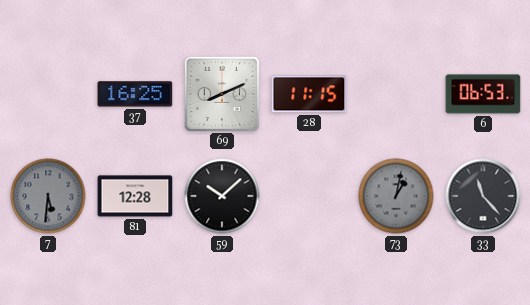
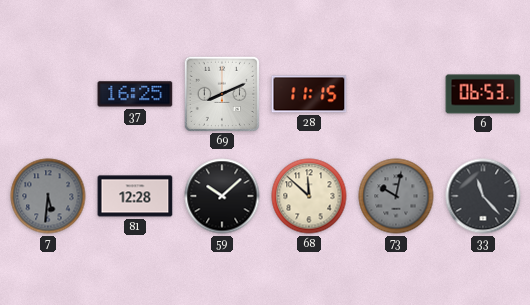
68: none -> 11:52 (309, 196)
73: 1:02 -> 10:02 (396, 196)
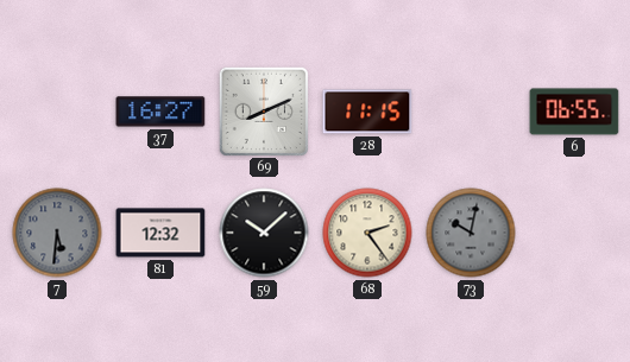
37: 16:25 -> 16:27 (160, 112)
6: 06:53 -> 06:55 (574, 112)
81: 12:28 -> 12:32 (160, 233)
68: 11:52 -> 2:24 (367, 233)
33: 11:23 -> none (483, 196)
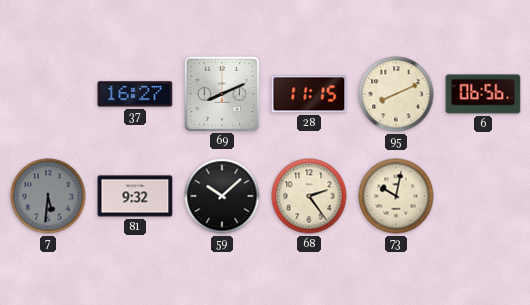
95: none -> 8:11 (396, 94)
6: 06:55 -> 06:56 (483, 94)
81: 12:32 -> 9:32 (135, 196)
73 dial: grey -> cream (396, 196)
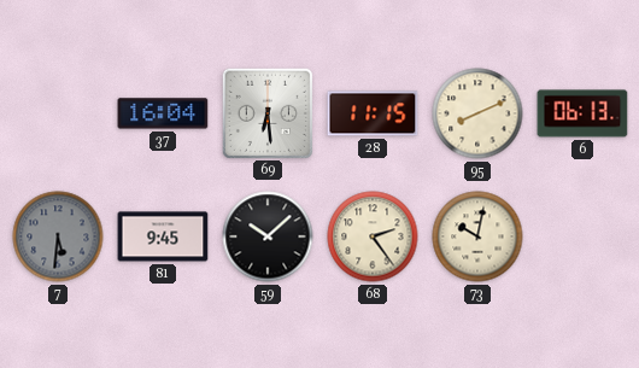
37: 16:27 -> 16:04 (163, 113)
69: 8:11 -> 6:29 (266, 112)
6: 06:56 -> 06:13 (582, 113)
81: 9:32 -> 9:45 (163, 236)
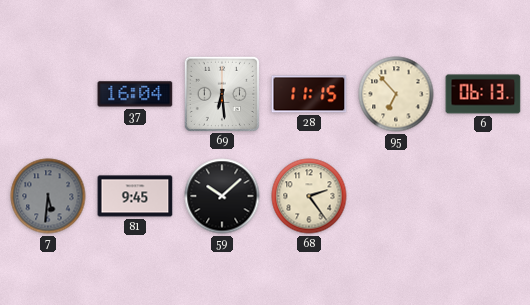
95: 8:11 -> 6:53 (396, 94)
73: 10:02 -> none (477, 236)
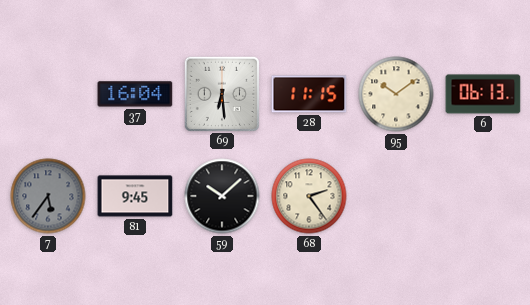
95: 6:53 -> 10:09 (396, 94)
7: 5:31 -> 5:36 (48, 196)
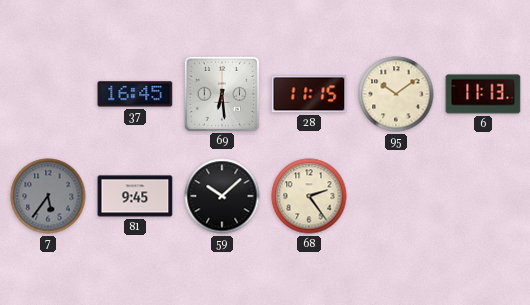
37: 16:04 -> 16:45 (135, 94)
6: 06:13 -> 11:13 (483, 94)
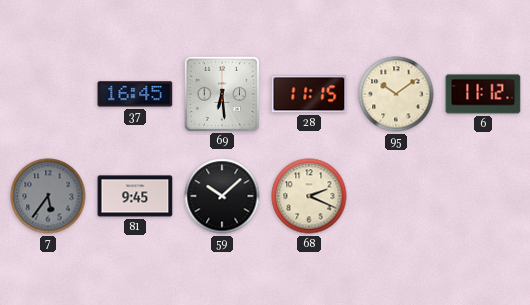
6: 11:13 -> 11:12 (483, 94)
68: 2:24 -> 2:19 (309, 196)
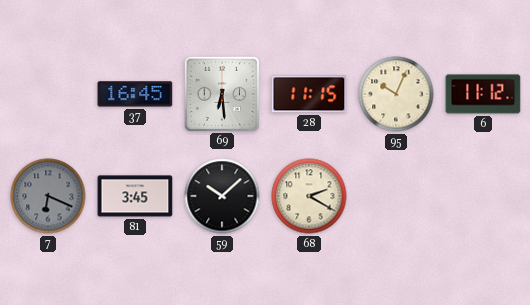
95: 10:09 -> 10:04 (396, 94)
7: 5:36 -> 6:19 (48, 196)
81: 9:45 -> 3:45 (135, 196)
68: 2:19 -> 2:20 (309, 196)
